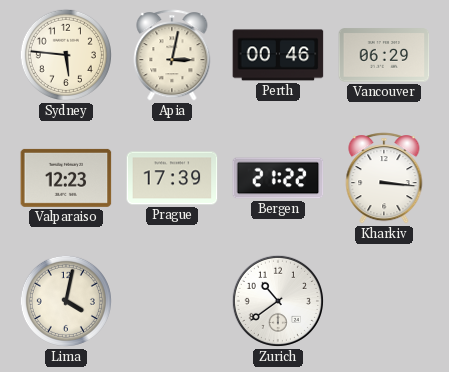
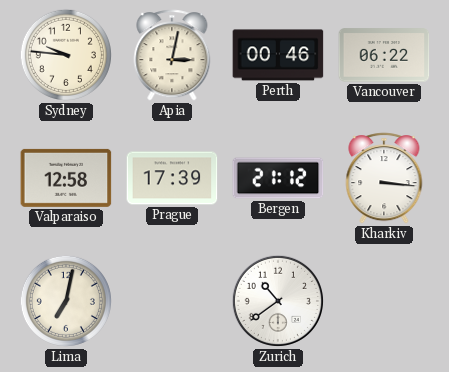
Sydney: 5:46 -> 9:46 (66, 55)
Vancouver: 06:29 -> 06:22 (384, 55)
Valparaiso: 12:23 -> 12:58 (66, 178)
Bergen: 21:22 -> 21:12 (278, 178)
Lima: 4:02 -> 7:02 (66, 301)
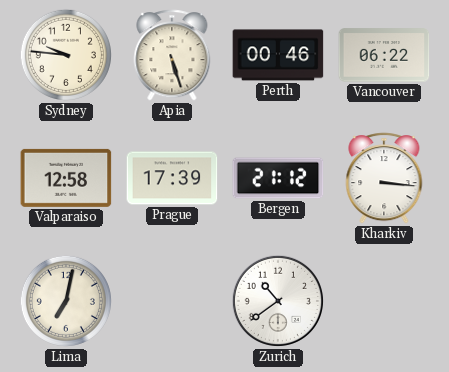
Apia: 3:02 -> 5:27 (172, 55)
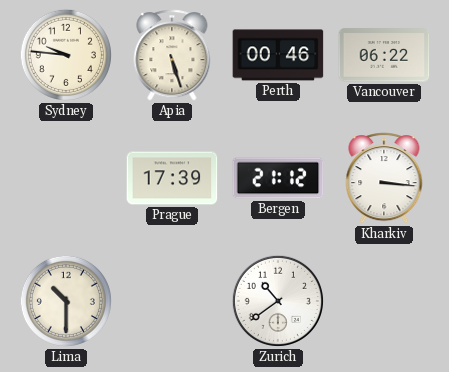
Valparaiso: 12:58 -> none (66, 178)
Lima: 7:02 -> 10:30 (66, 301)
